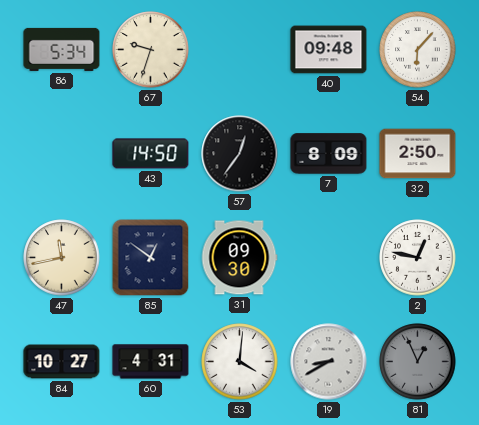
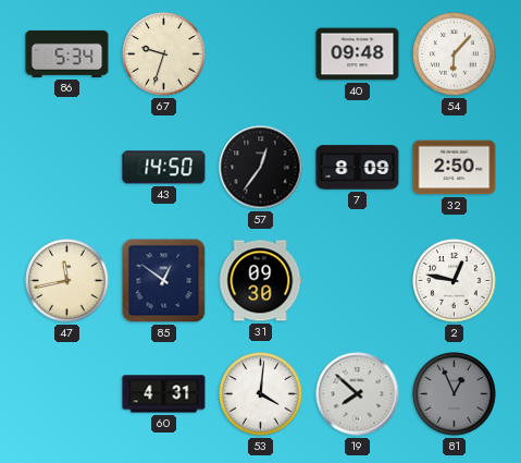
84: 10:27 -> none (62, 362)
19: 8:40 -> 7:52 (358, 394)
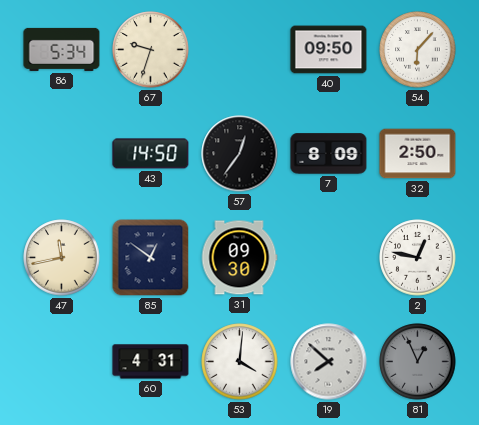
40: 09:48 -> 09:50 (329, 50)
